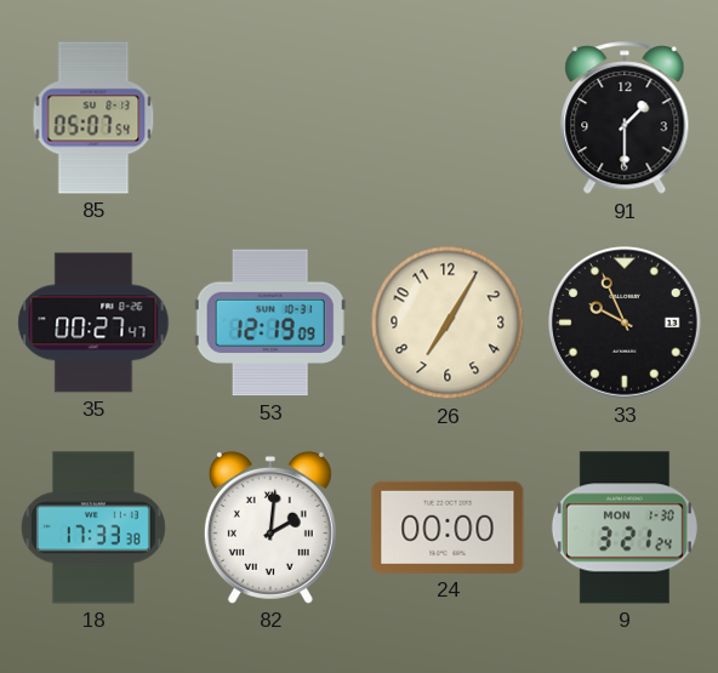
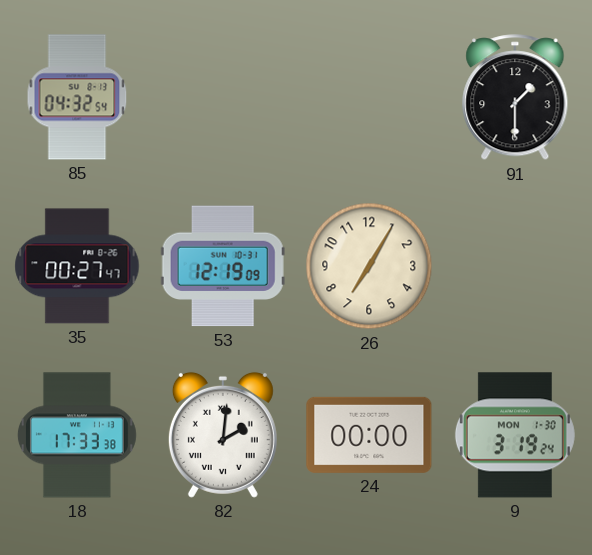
85: 05:07 -> 04:32 (77, 97)
33: 9:56 -> none (626, 324)
9: 3:21 -> 3:19 (515, 435)
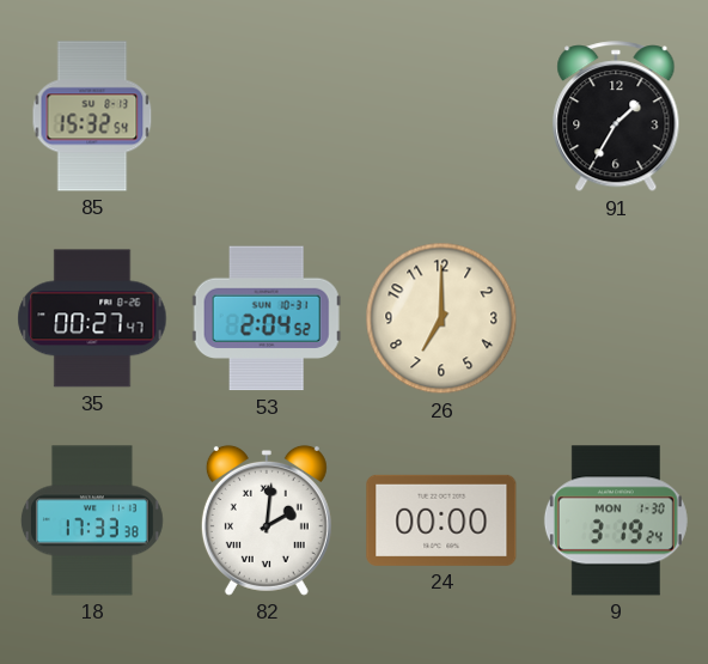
85: 04:32 -> 15:32 (92, 116)
91: 1:30 -> 1:35 (616, 117)
53: 12:19 -> 2:04 (267, 318)
26: 7:05 -> 7:00 (441, 318)
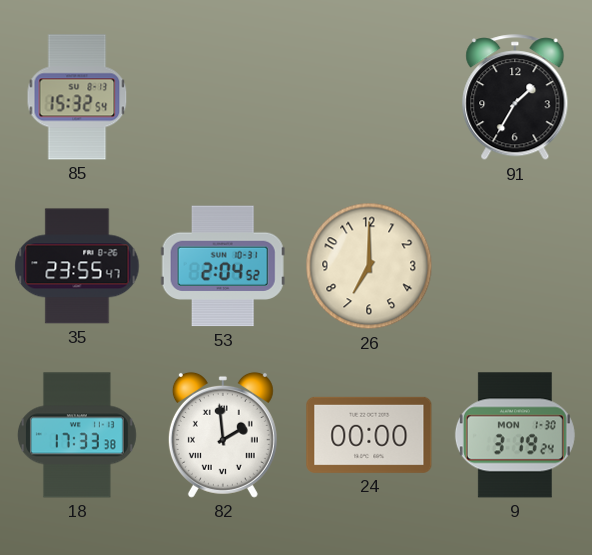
35: 00:27 -> 23:55 (77, 266)
82: 2:01 -> 1:59 (223, 435)
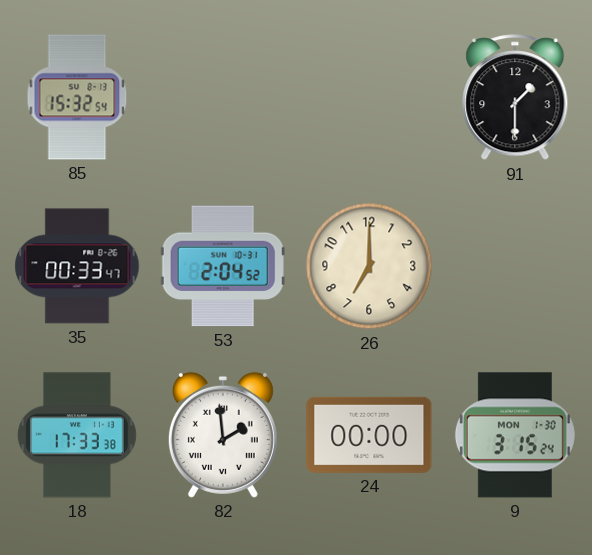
91: 1:35 -> 1:30 (515, 98)
35: 23:55 -> 00:33 (77, 266)
9: 3:19 -> 3:15 (515, 435)
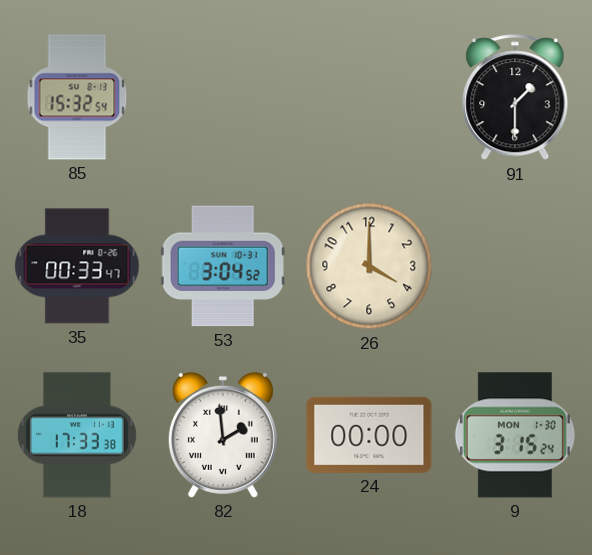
53: 2:04 -> 3:04 (223, 266)
26: 7:00 -> 4:00 (369, 266)
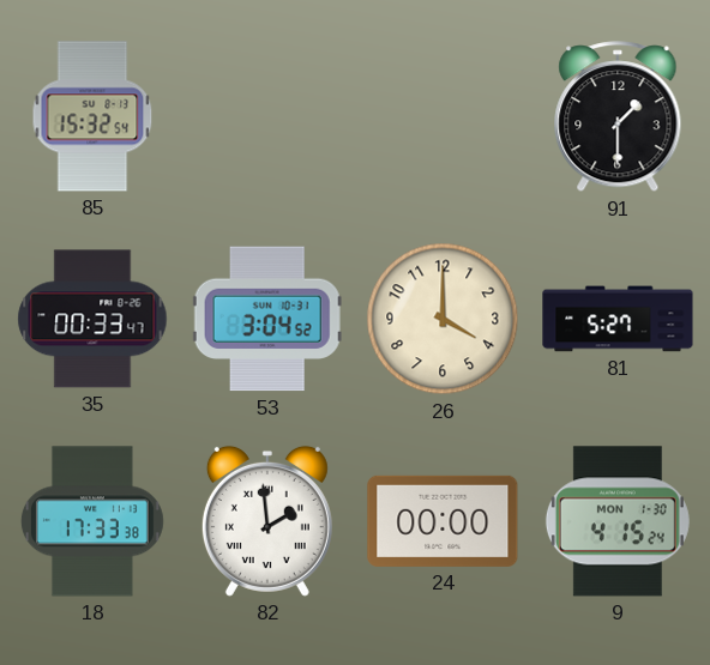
81: none -> 5:27 (618, 319)
9: 3:15 -> 4:15 (618, 521)
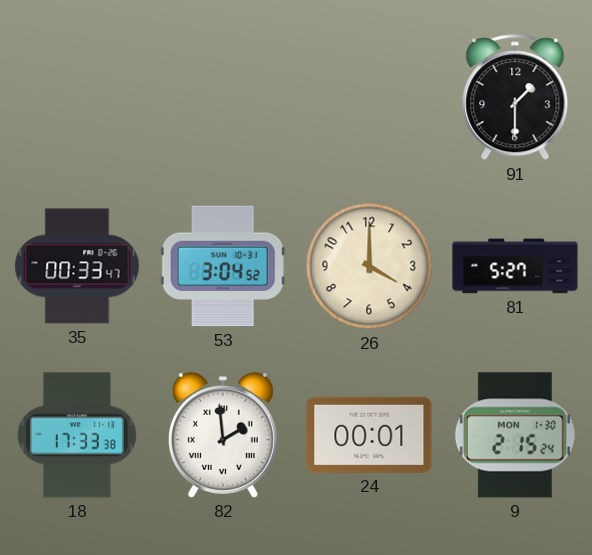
85: 15:32 -> none (92, 116)
24: 00:00 -> 00:01 (369, 435)
9: 4:15 -> 2:15 (515, 435)
